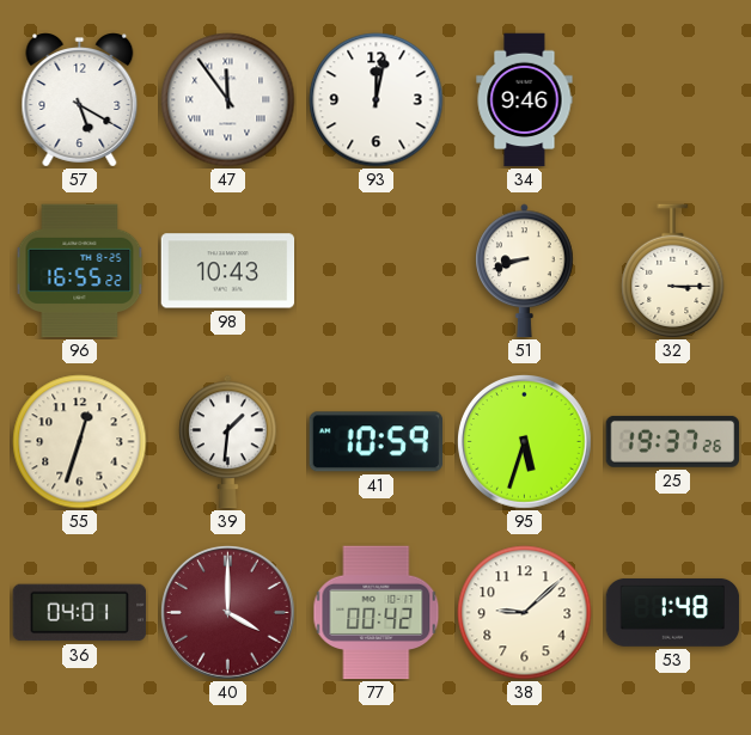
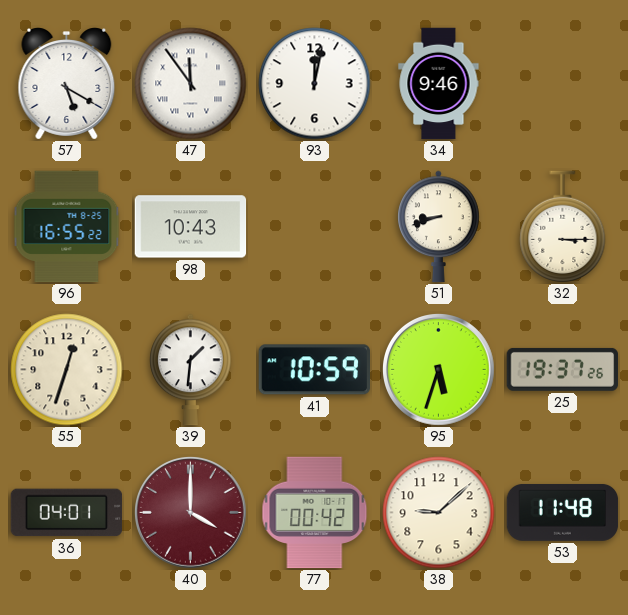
53: 1:48 -> 11:48 (563, 512)
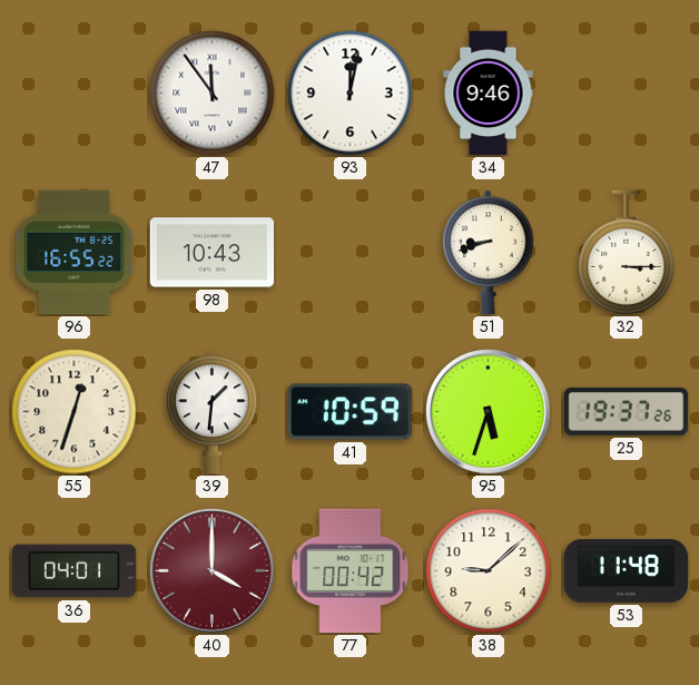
57: 5:20 -> none (67, 84)
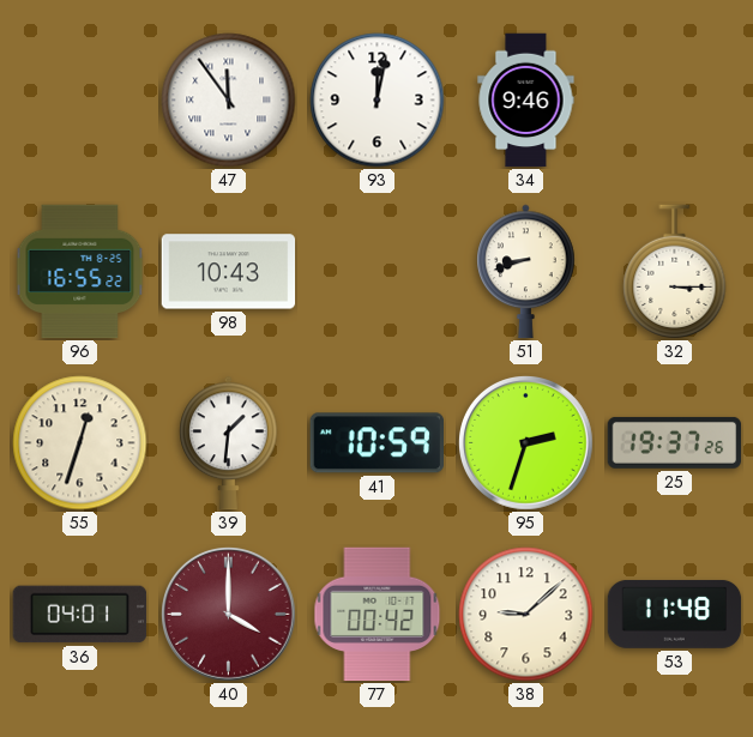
95: 5:33 -> 2:33 (526, 443)
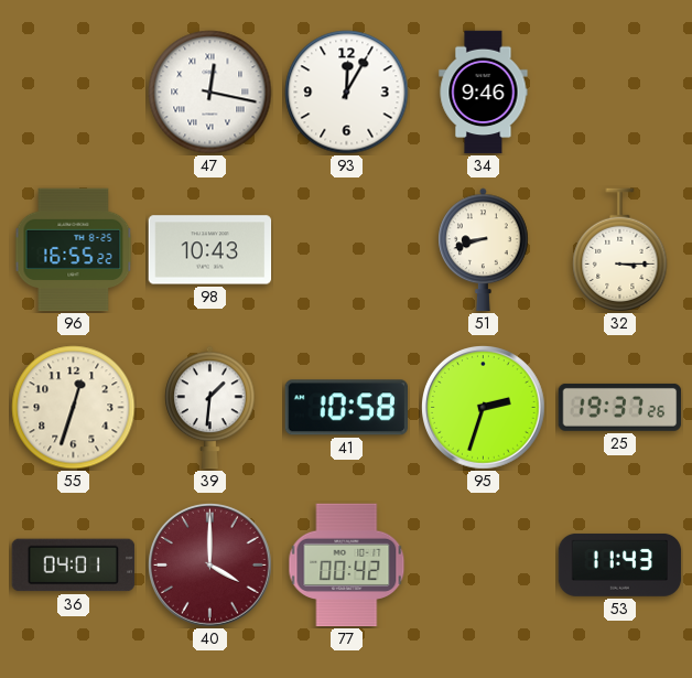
47: 11:54 -> 12:17 (210, 93)
93: 12:02 -> 12:05 (347, 93)
41: 10:59 -> 10:58 (346, 408)
38: 9:08 -> none (526, 615)
53: 11:48 -> 11:43 (620, 564)
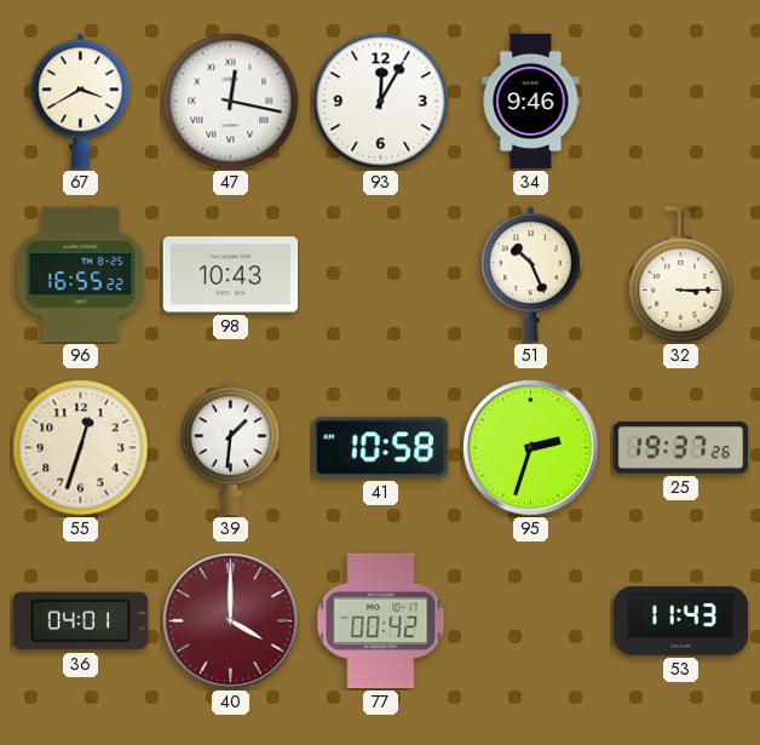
67: none -> 3:40 (81, 102)
51: 8:42 -> 10:26 (531, 275)
